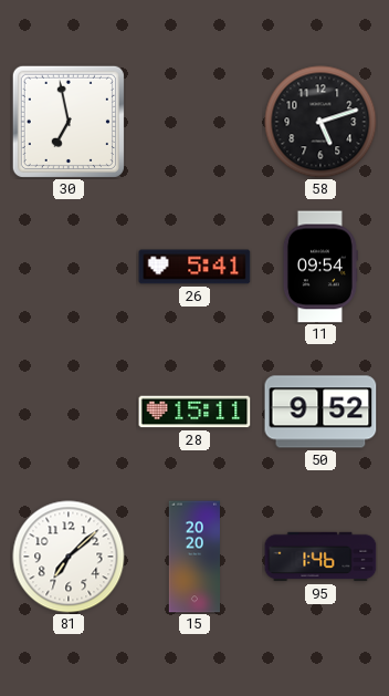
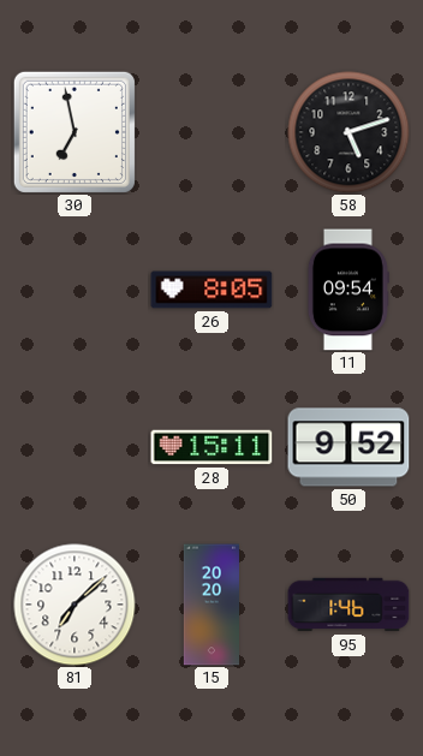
26: 5:41 -> 8:05 (211, 290)
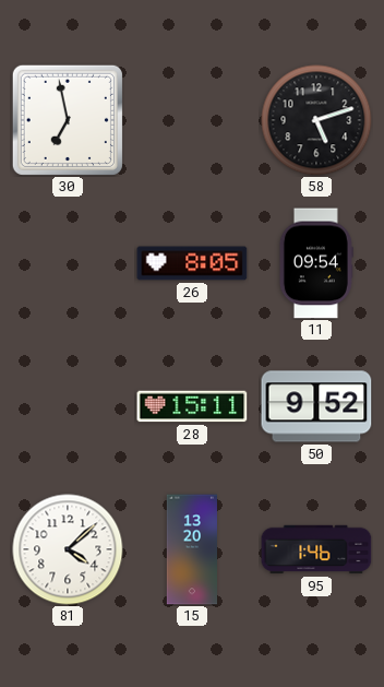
81: 7:08 -> 4:08 (68, 549)
15: 20:20 -> 13:20 (191, 549)
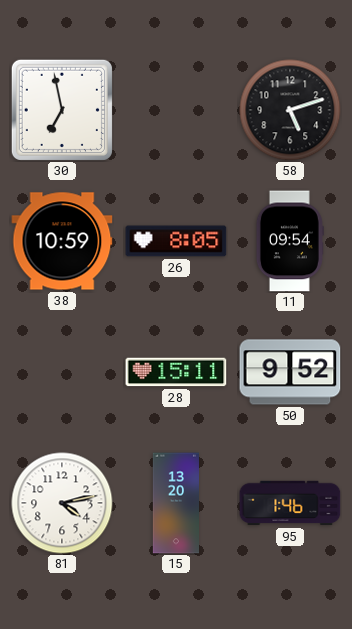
38: none -> 10:59 (62, 241)
81: 4:08 -> 4:13 (62, 503)
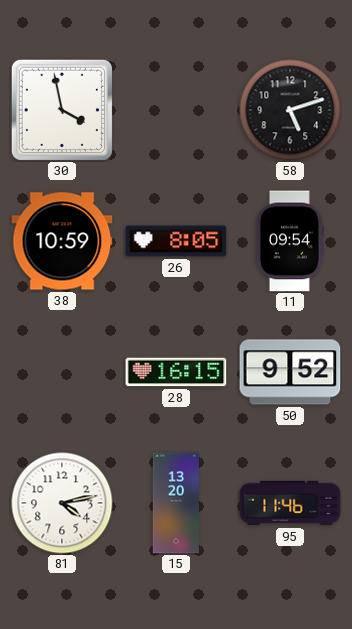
30: 6:58 -> 3:58 (62, 110)
28: 15:11 -> 16:15 (176, 372)
95: 1:46 -> 11:46 (290, 503)
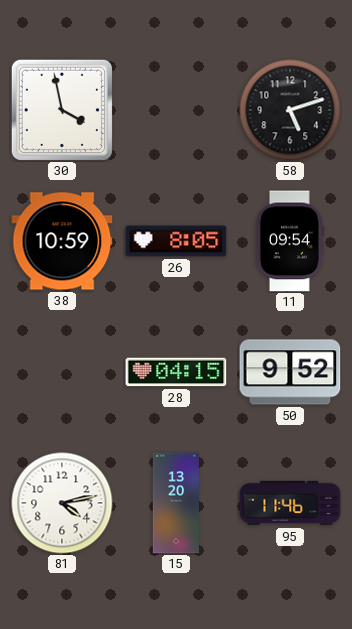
28: 16:15 -> 04:15 (176, 372)
